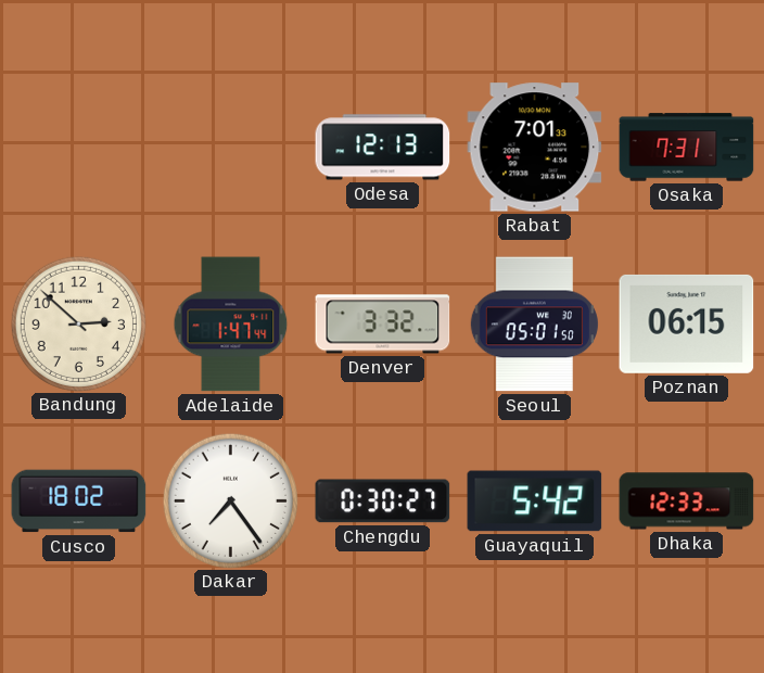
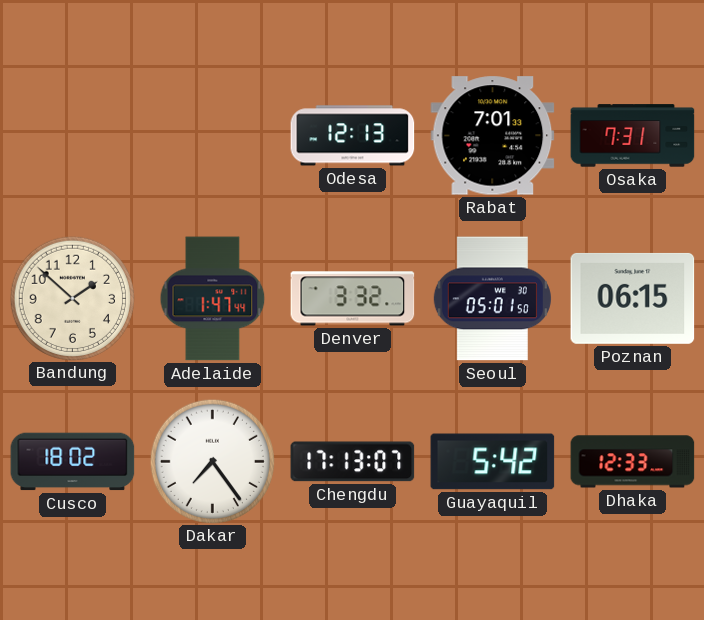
Bandung: 2:52 -> 1:52 (72, 298)
Chengdu: 0:30 -> 17:13 (353, 462)
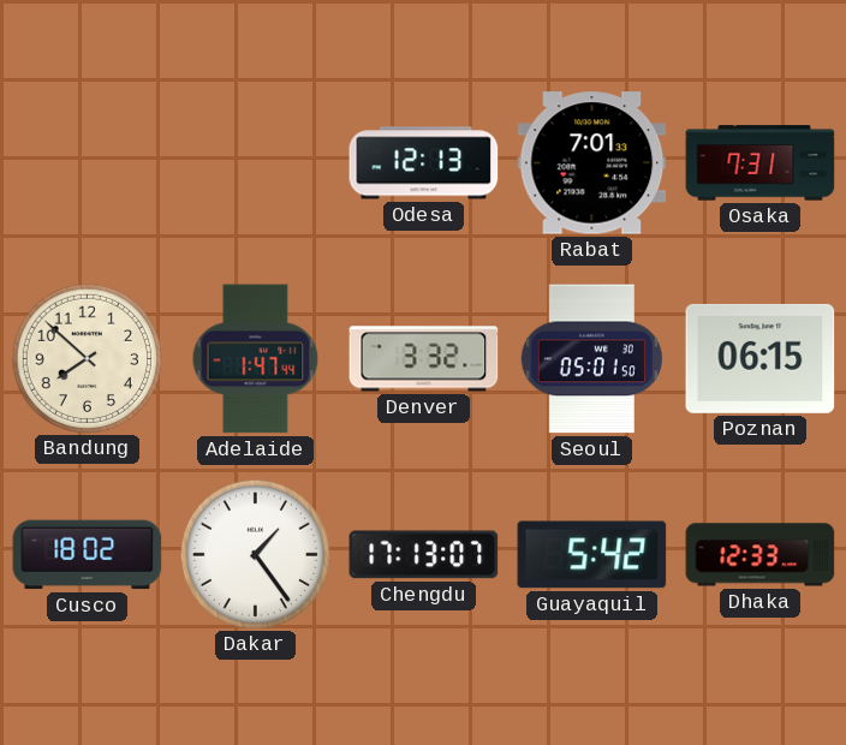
Bandung: 1:52 -> 7:52 (87, 358)
Dakar: 7:24 -> 1:24 (255, 554)
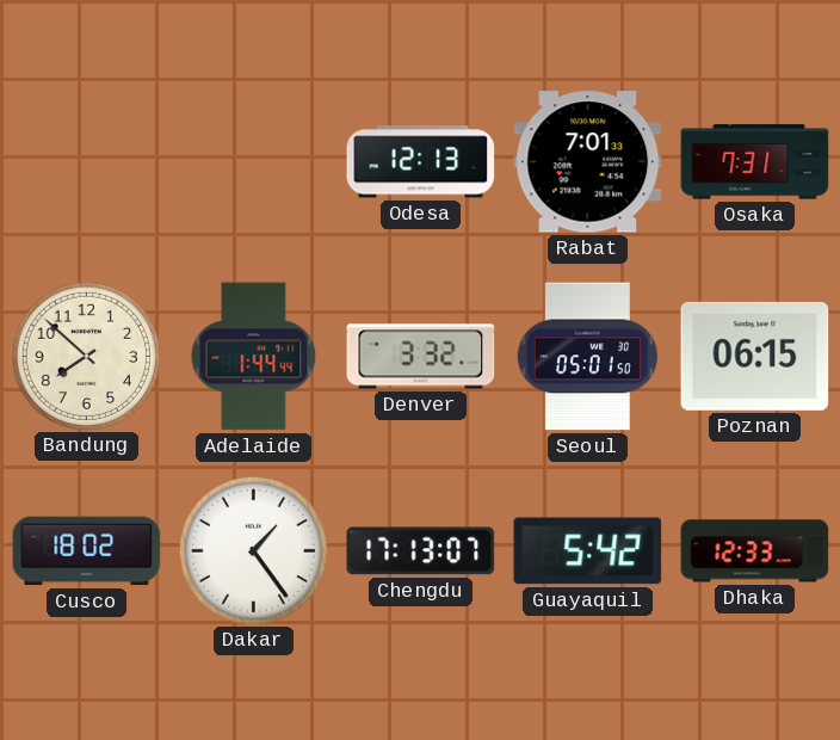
Adelaide: 1:47 -> 1:44 (254, 357)
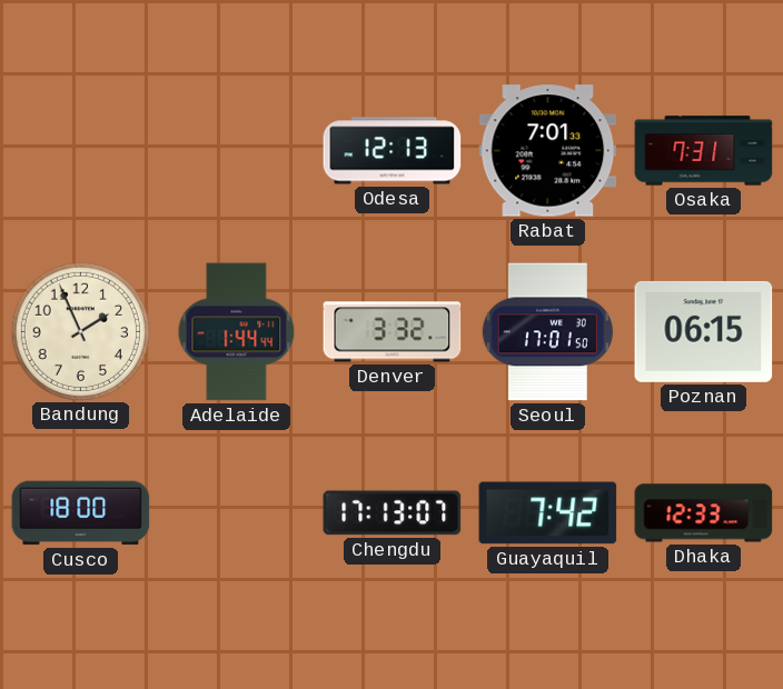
Bandung: 7:52 -> 1:56 (80, 331)
Seoul: 05:01 -> 17:01 (547, 332)
Cusco: 18:02 -> 18:00 (81, 513)
Dakar: 1:24 -> none (253, 550)
Guayaquil: 5:42 -> 7:42 (548, 513)
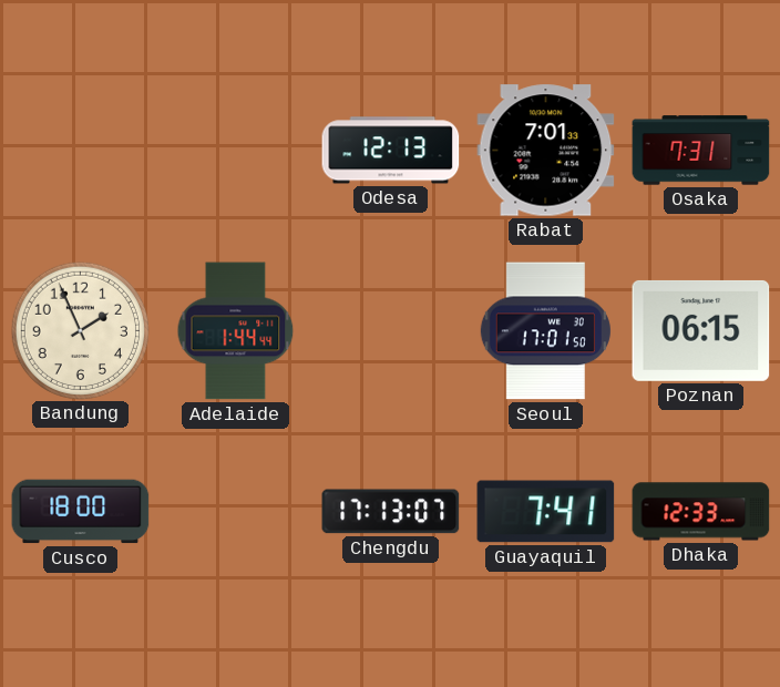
Denver: 3:32 -> none (393, 332)
Guayaquil: 7:42 -> 7:41 (546, 512)
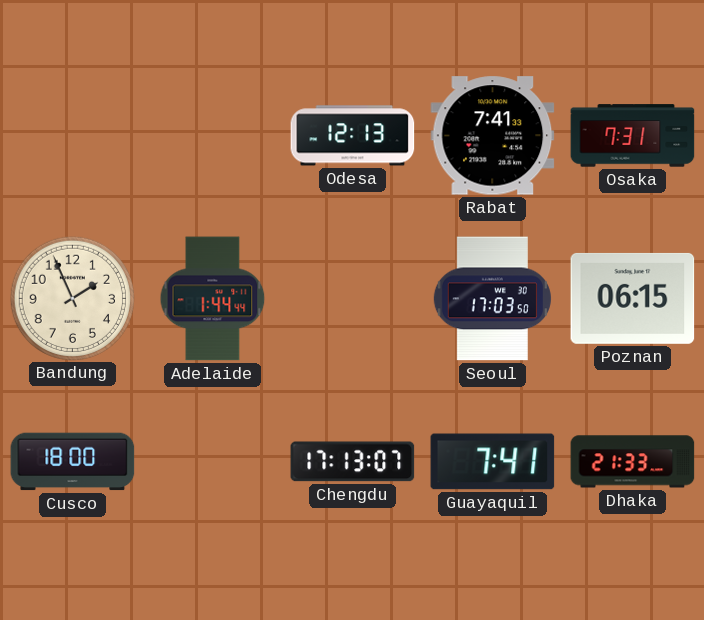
Rabat: 7:01 -> 7:41 (493, 136)
Seoul: 17:01 -> 17:03 (492, 299)
Dhaka: 12:33 -> 21:33 (633, 462)
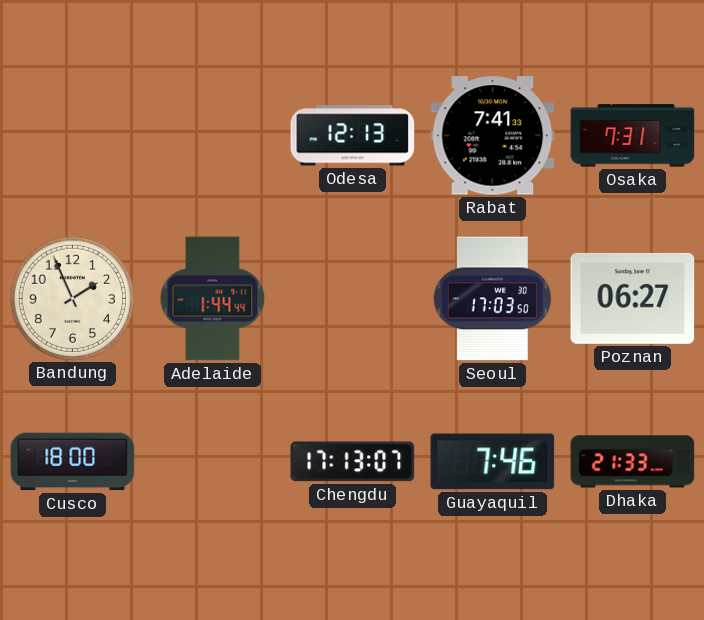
Poznan: 06:15 -> 06:27 (633, 298)
Guayaquil: 7:41 -> 7:46 (493, 462)
